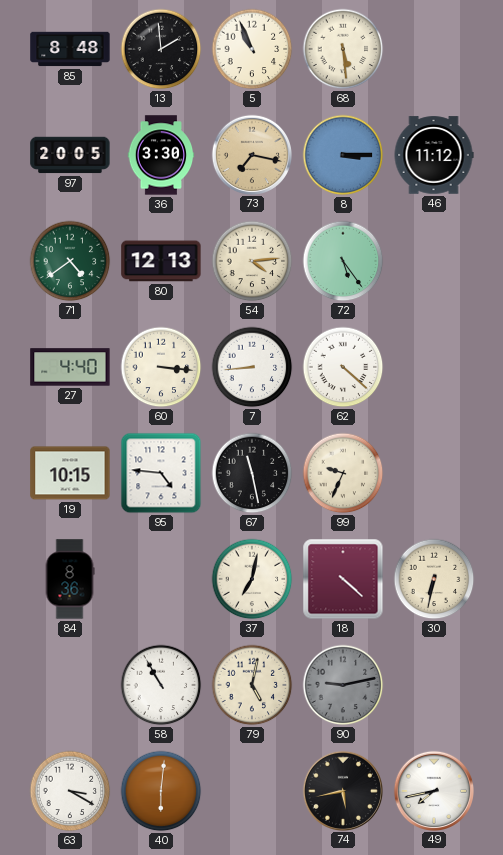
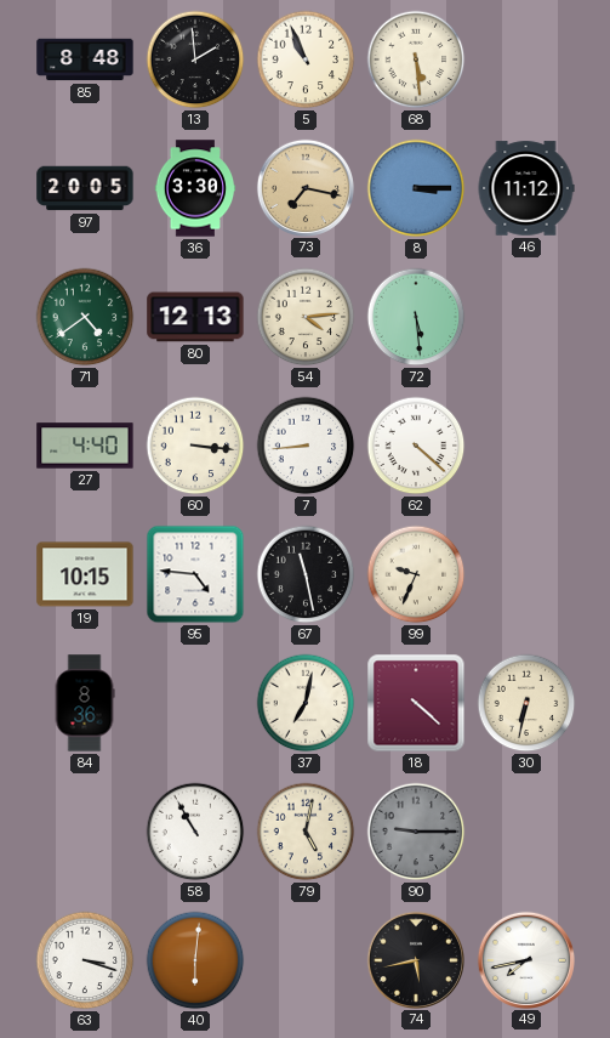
72: 5:24 -> 5:29 (416, 317)
90: 9:13 -> 9:15 (416, 832)
63: 3:20 -> 3:18 (85, 960)
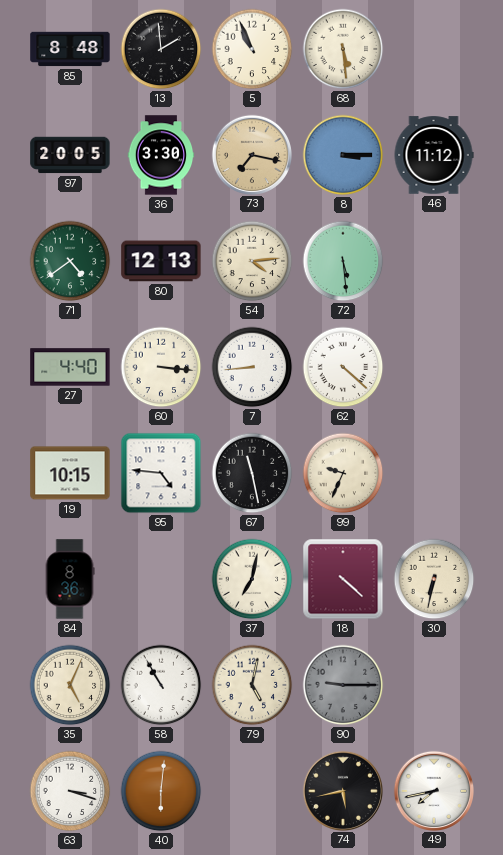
35: none -> 5:04 (70, 685)
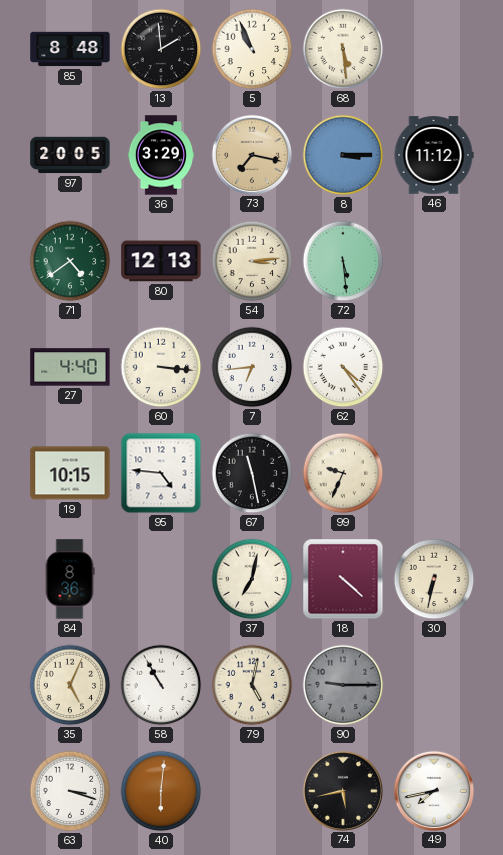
36: 3:30 -> 3:29 (161, 155)
54: 4:14 -> 3:14 (252, 261)
7: 8:44 -> 6:44 (252, 367)
62: 4:22 -> 4:24 (343, 367)
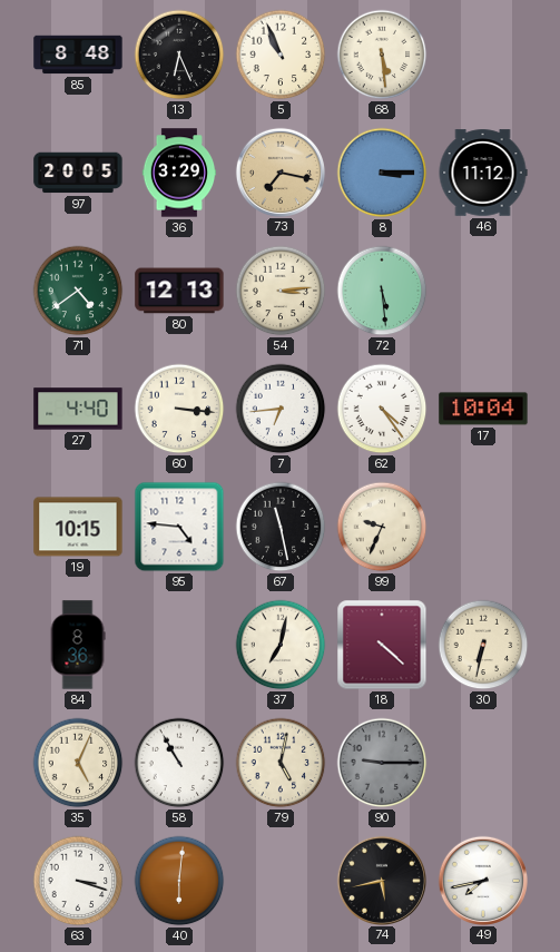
13: 1:59 -> 6:26 (179, 55)
17: none -> 10:04 (483, 409)
